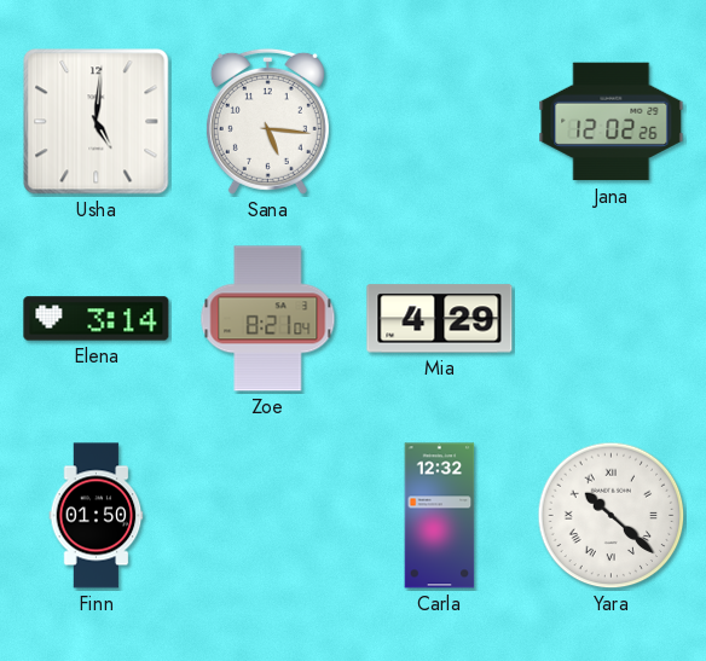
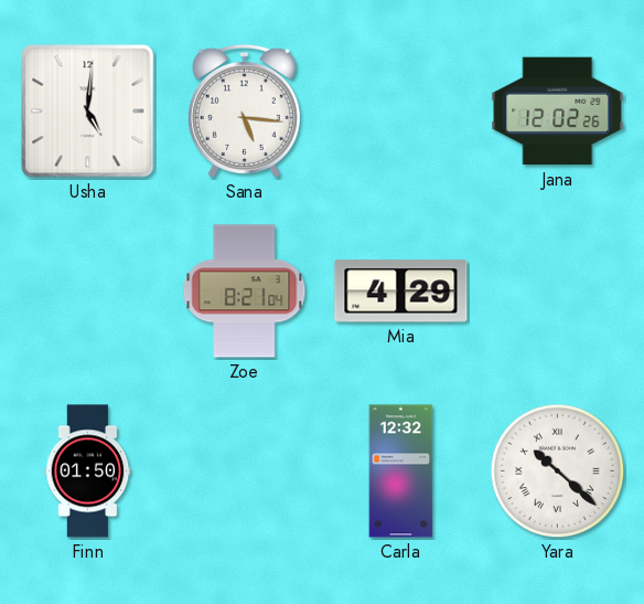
Elena: 3:14 -> none (97, 319)
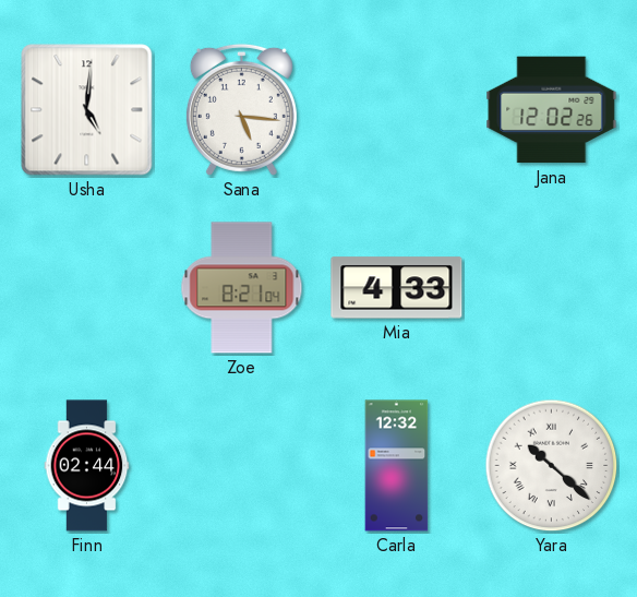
Mia: 4:29 -> 4:33 (397, 288)
Finn: 01:50 -> 02:44 (87, 466)
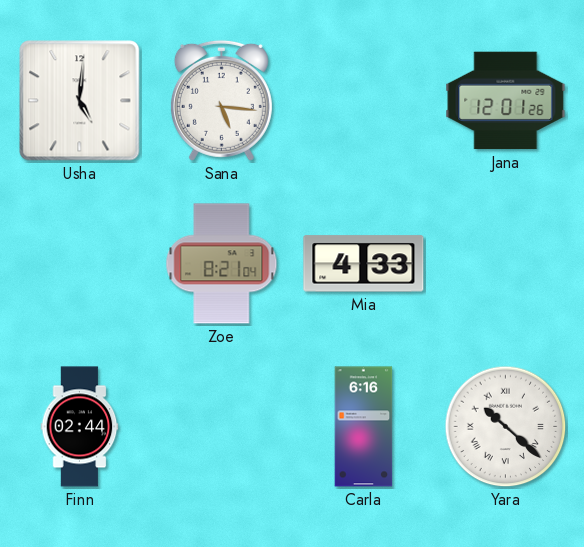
Jana: 12:02 -> 12:01 (506, 101)
Carla: 12:32 -> 6:16 (364, 427)
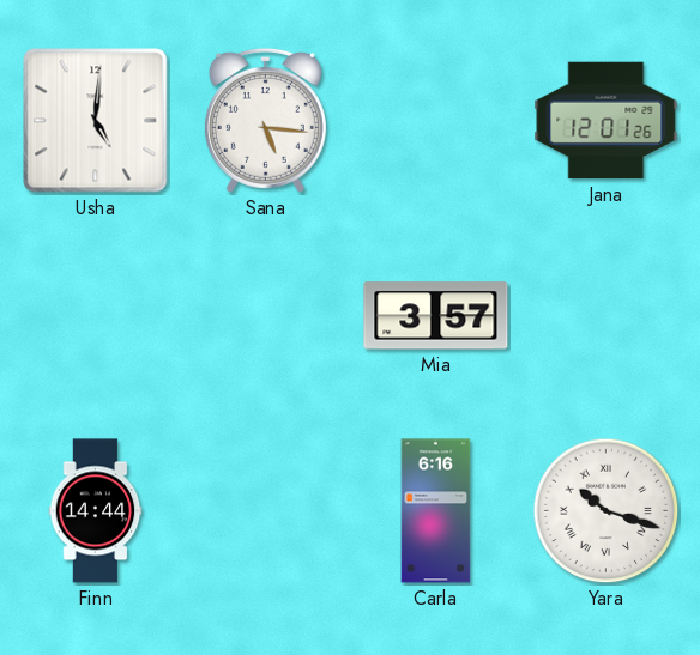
Zoe: 8:21 -> none (222, 264)
Mia: 4:33 -> 3:57 (436, 316)
Finn: 02:44 -> 14:44 (96, 511)
Yara: 10:22 -> 10:18 (607, 511)
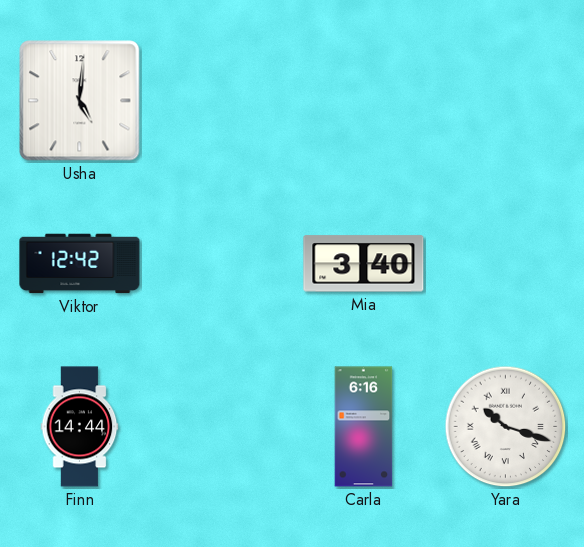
Sana: 5:16 -> none (265, 120)
Jana: 12:01 -> none (607, 121)
Viktor: none -> 12:42 (80, 264)
Mia: 3:57 -> 3:40 (364, 264)
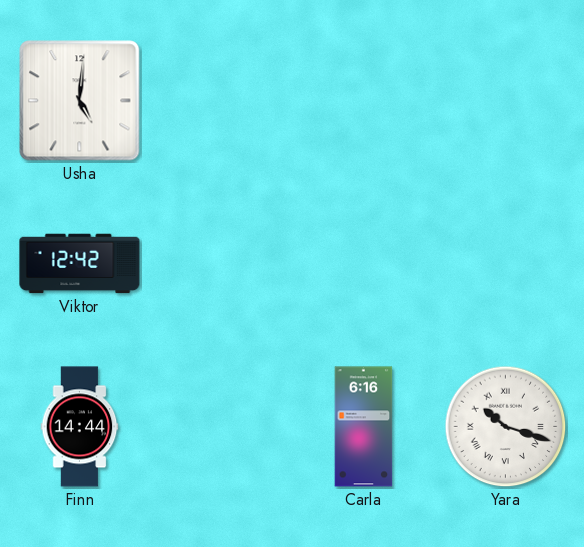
Mia: 3:40 -> none (364, 264)
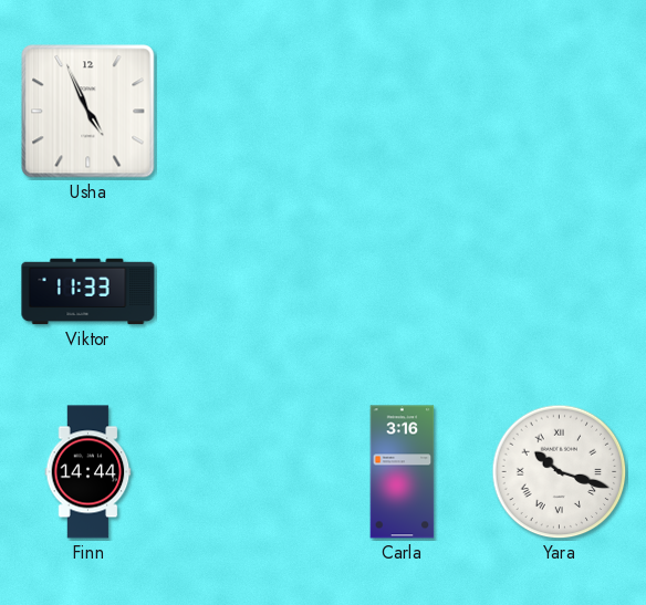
Usha: 5:01 -> 4:56 (88, 112)
Viktor: 12:42 -> 11:33 (88, 292)
Carla: 6:16 -> 3:16 (403, 472)
